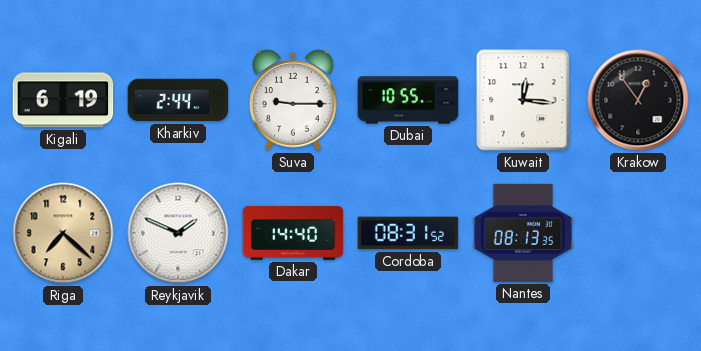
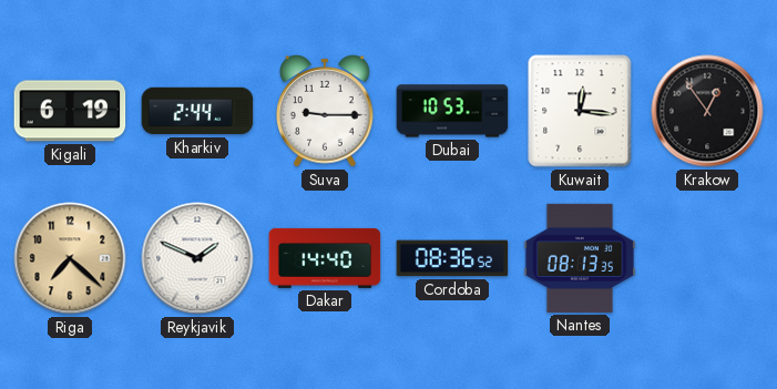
Dubai: 10:55 -> 10:53 (452, 111)
Cordoba: 08:31 -> 08:36 (452, 258)
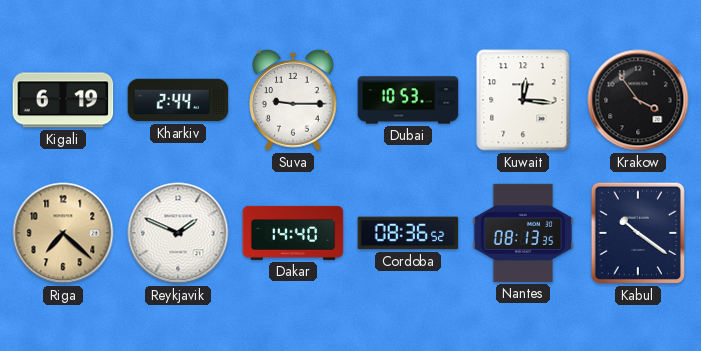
Krakow: 12:54 -> 3:54 (638, 100)
Kabul: none -> 10:21 (638, 233)
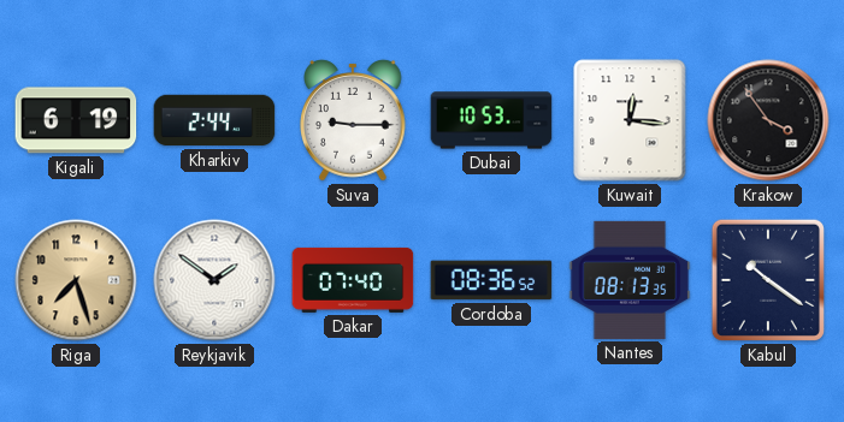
Riga: 7:22 -> 7:27 (76, 280)
Reykjavik: 1:49 -> 1:51 (214, 280)
Dakar: 14:40 -> 07:40 (353, 280)
